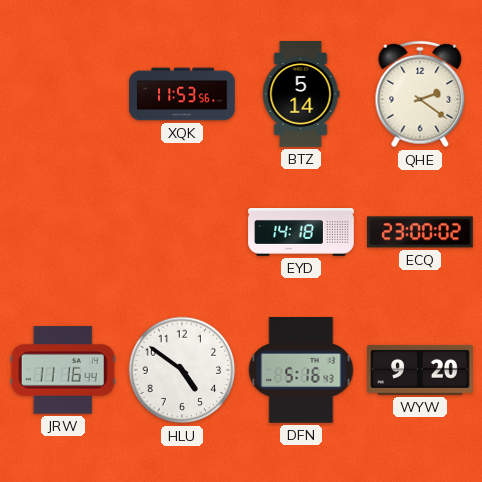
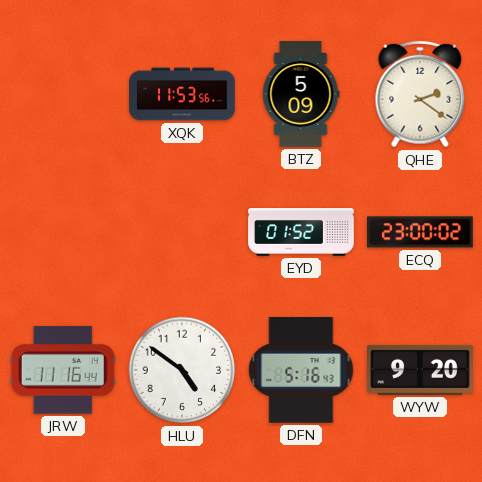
BTZ: 5:14 -> 5:09 (301, 94)
EYD: 14:18 -> 01:52 (301, 233)
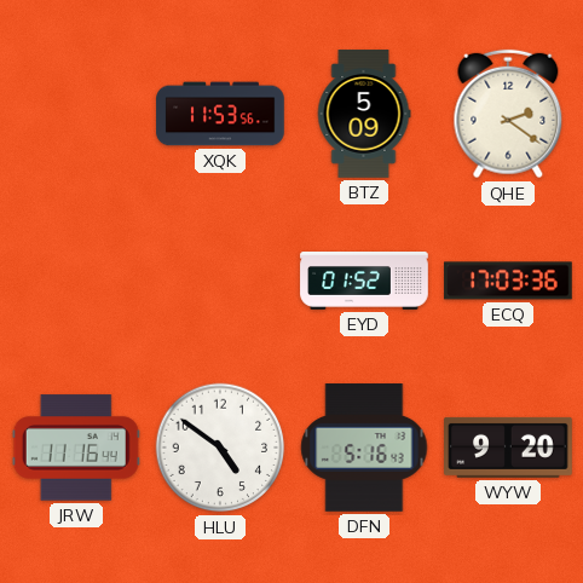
ECQ: 23:00 -> 17:03 (508, 281)
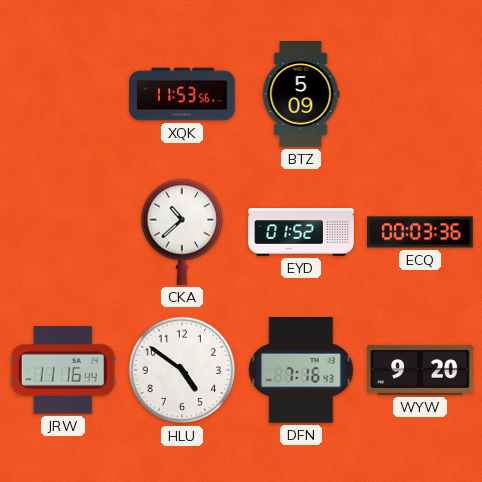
QHE: 2:21 -> none (508, 114)
CKA: none -> 10:38 (181, 232)
ECQ: 17:03 -> 00:03 (420, 232)
DFN: 5:16 -> 7:16 (301, 370)
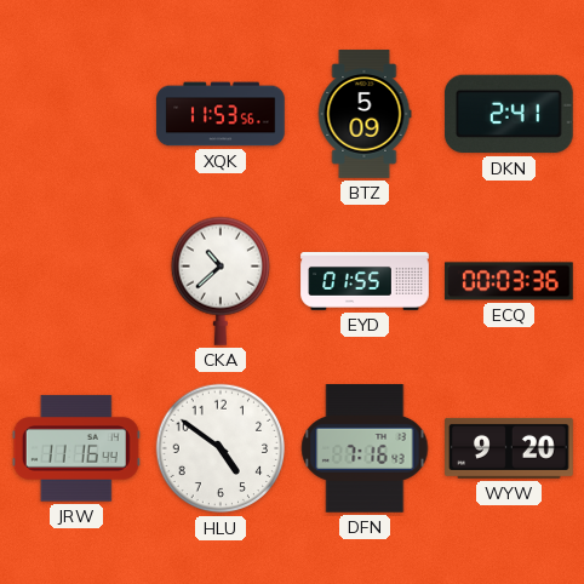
DKN: none -> 2:41 (510, 114)
EYD: 01:52 -> 01:55 (365, 282)
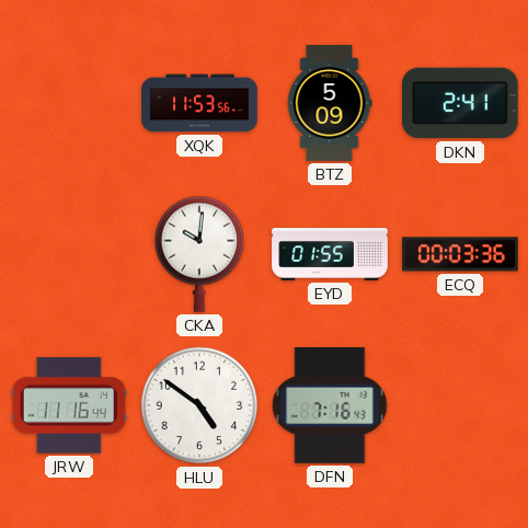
CKA: 10:38 -> 10:01 (198, 254)
WYW: 9:20 -> none (509, 448)
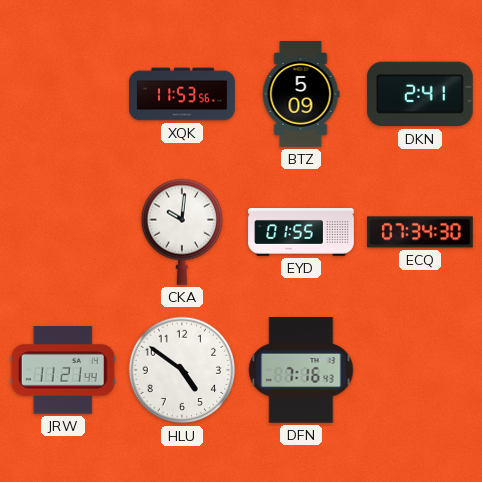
ECQ: 00:03 -> 07:34 (420, 232)
JRW: 11:16 -> 11:21 (63, 370)
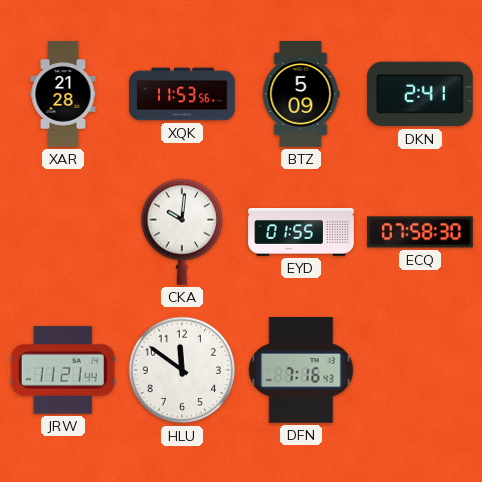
XAR: none -> 21:28 (63, 94)
ECQ: 07:34 -> 07:58 (420, 232)
HLU: 4:51 -> 11:51 (182, 370)
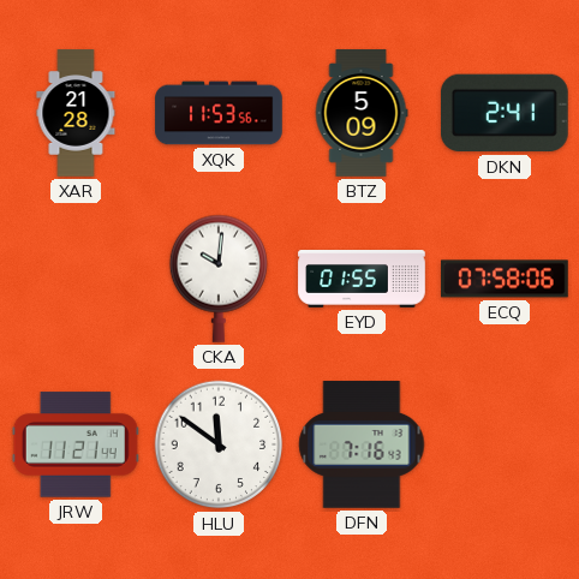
ECQ: 07:58:30 -> 07:58:06 (505, 279)
